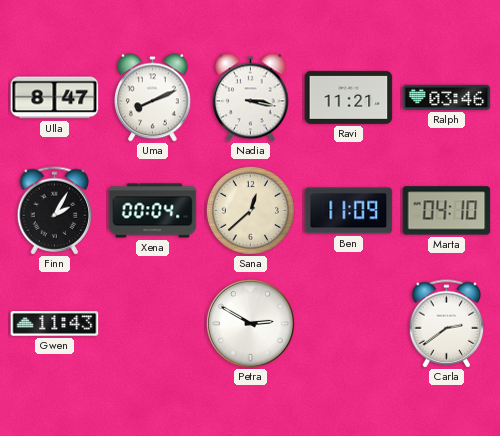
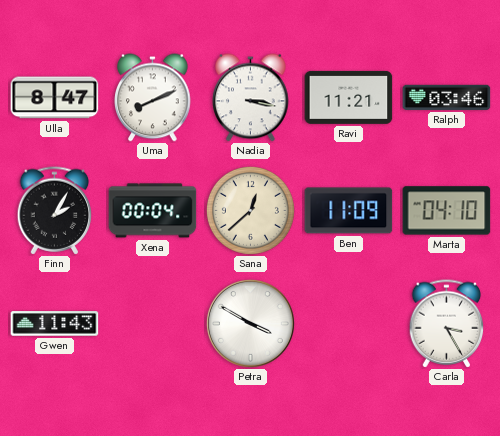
Petra: 2:50 -> 3:50 (250, 323)
Carla: 2:39 -> 3:25 (447, 324)
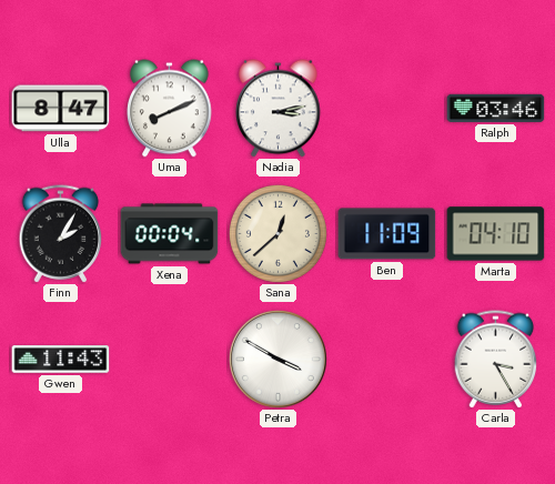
Nadia: 3:17 -> 3:13 (279, 109)
Ravi: 11:21 -> none (349, 97)
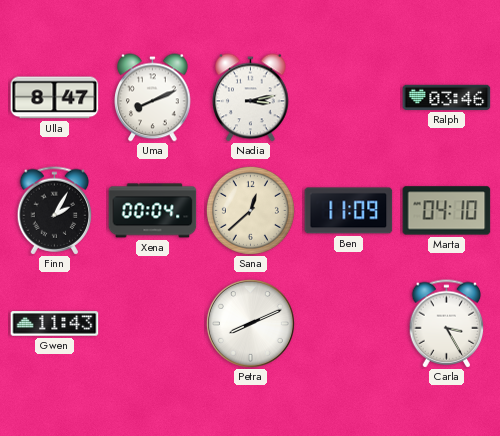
Petra: 3:50 -> 8:11 (250, 323)
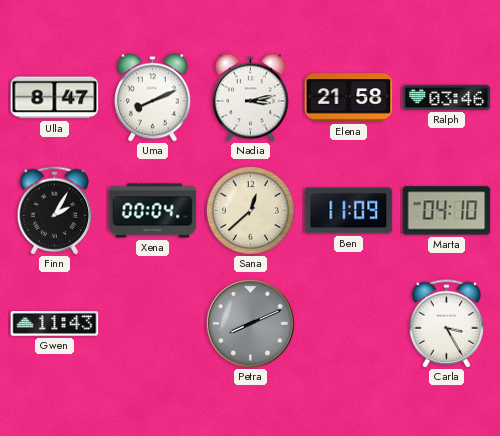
Elena: none -> 21:58 (349, 98)
Petra dial: white -> grey (250, 323)
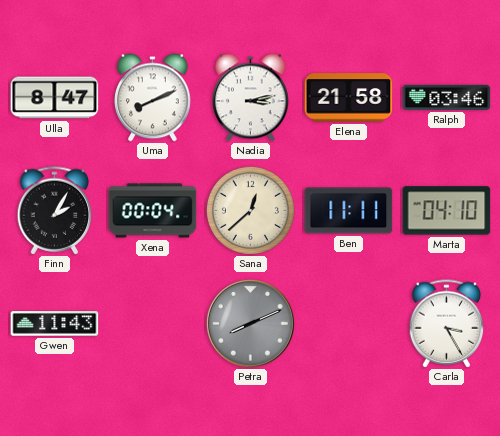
Ben: 11:09 -> 11:11 (349, 211)
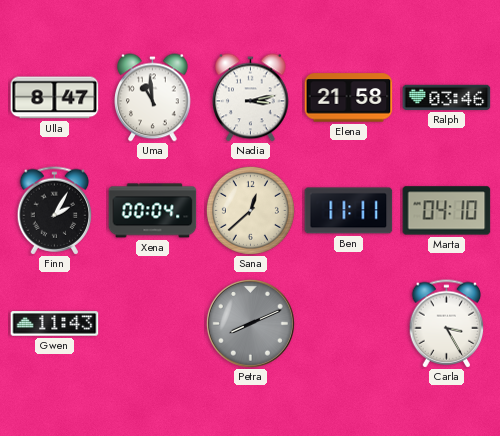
Uma: 8:11 -> 10:59 (153, 98)
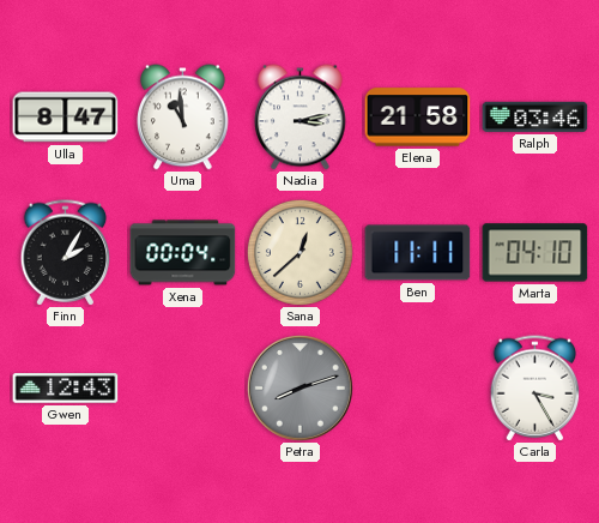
Gwen: 11:43 -> 12:43 (66, 389)
Petra: 8:11 -> 8:12 (299, 387)
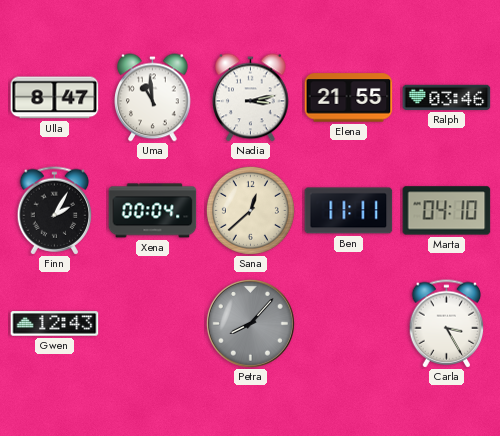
Elena: 21:58 -> 21:55 (349, 98)
Petra: 8:12 -> 8:07 (250, 323)
